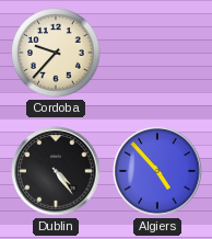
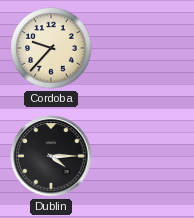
Dublin: 4:24 -> 4:15 (51, 156)
Algiers: 4:53 -> none (157, 171)
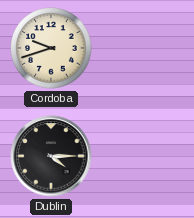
Cordoba: 9:37 -> 9:42 (51, 48)
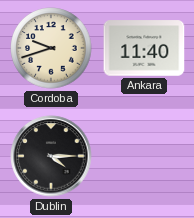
Ankara: none -> 11:40 (144, 48)
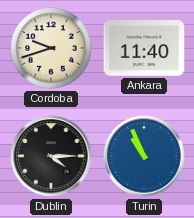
Turin: none -> 10:56 (144, 156)
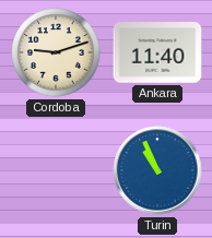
Cordoba: 9:42 -> 9:12 (56, 52)
Dublin: 4:15 -> none (51, 156)
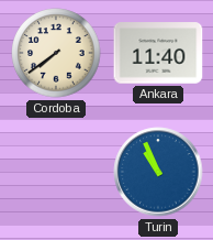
Cordoba: 9:12 -> 7:39 (56, 53)
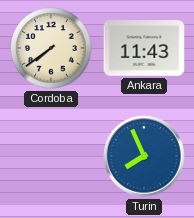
Ankara: 11:40 -> 11:43 (144, 48)
Turin: 10:56 -> 7:56 (144, 156)
